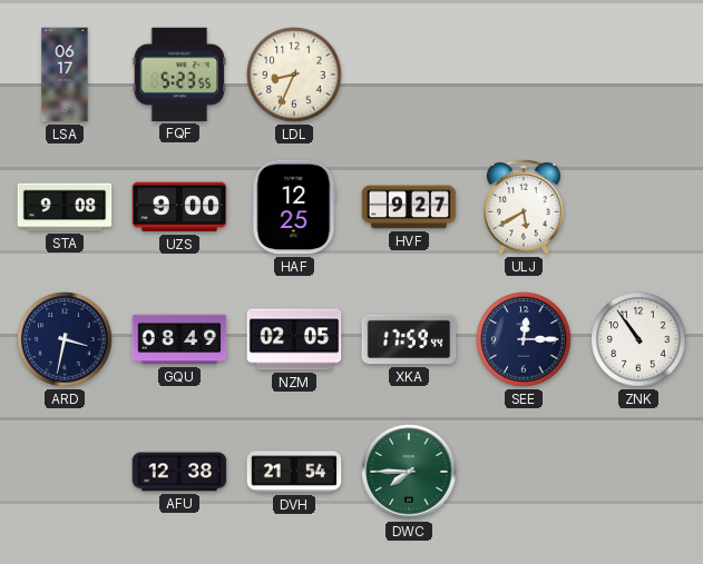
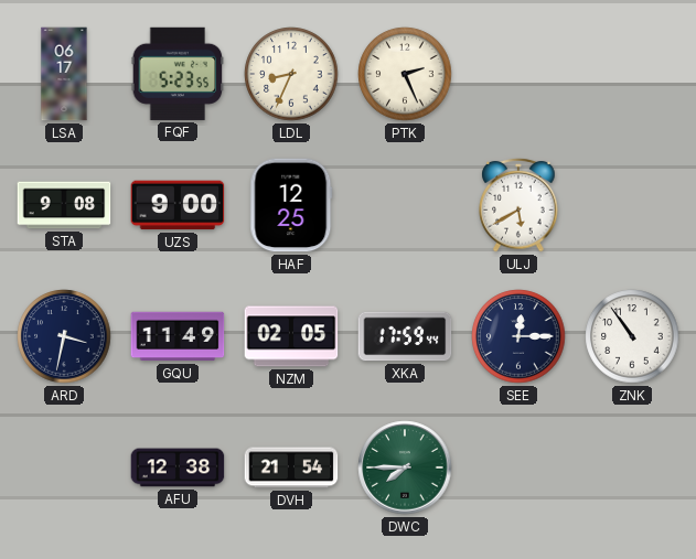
PTK: none -> 2:26 (405, 74)
HVF: 9:27 -> none (409, 207)
GQU: 08:49 -> 11:49 (178, 336)
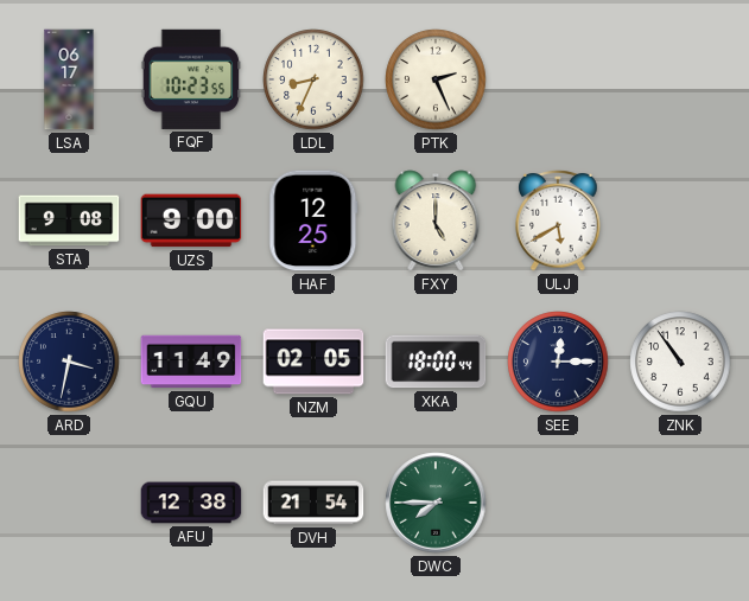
FQF: 5:23 -> 10:23 (191, 79)
FXY: none -> 5:00 (436, 220)
XKA: 17:59 -> 18:00 (436, 362)
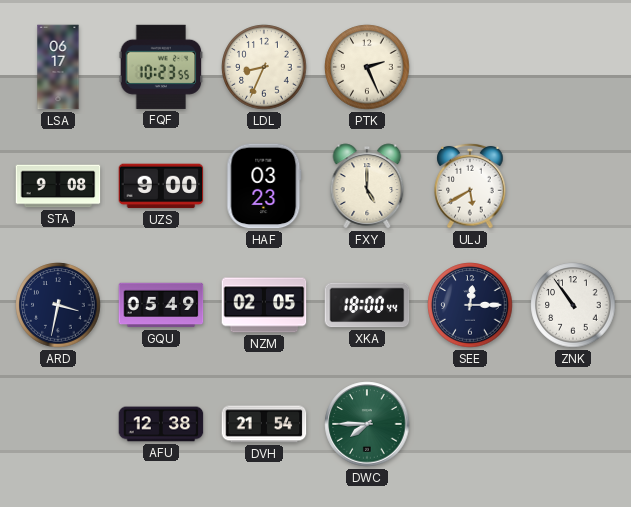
HAF: 12:25 -> 03:23 (264, 186)
GQU: 11:49 -> 05:49 (161, 305)
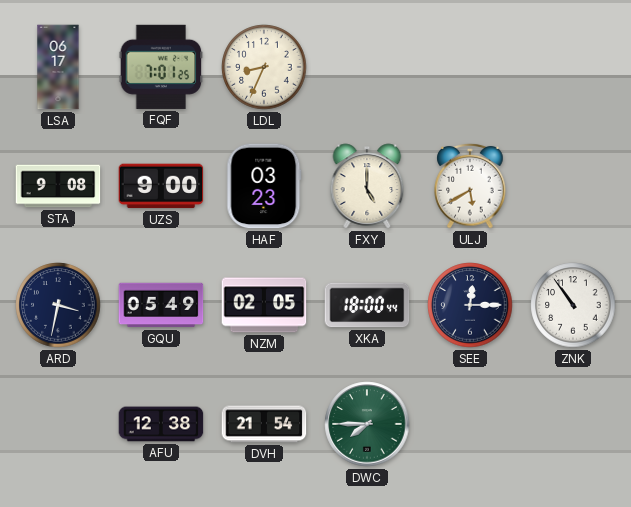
FQF: 10:23 -> 7:01 (161, 67)
PTK: 2:26 -> none (367, 67)
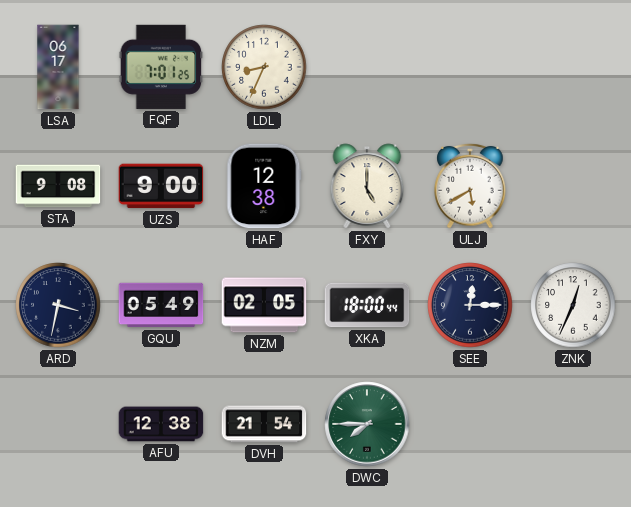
HAF: 03:23 -> 12:38 (264, 186)
ZNK: 10:54 -> 12:34 (573, 305)
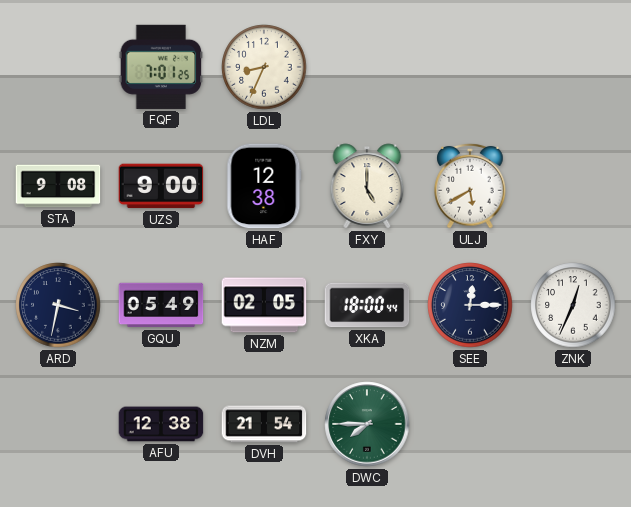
LSA: 06:17 -> none (58, 67)
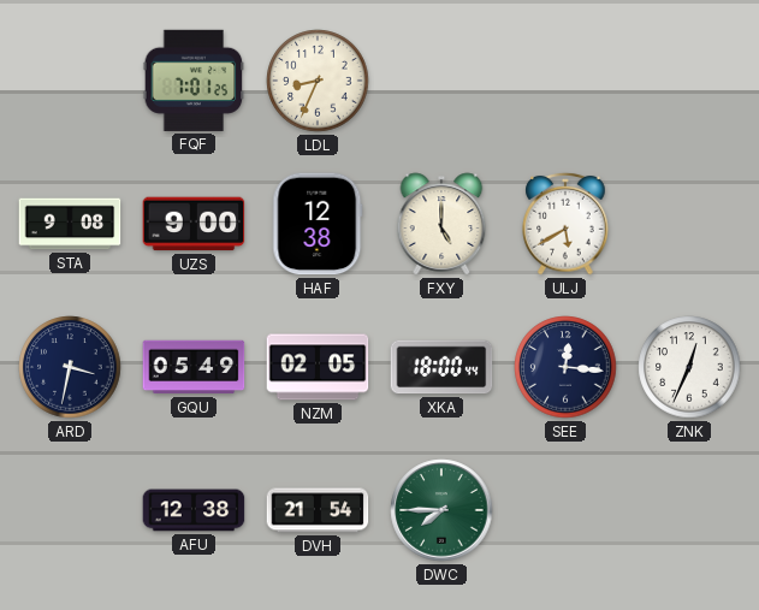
SEE: 12:15 -> 12:16 (565, 367)
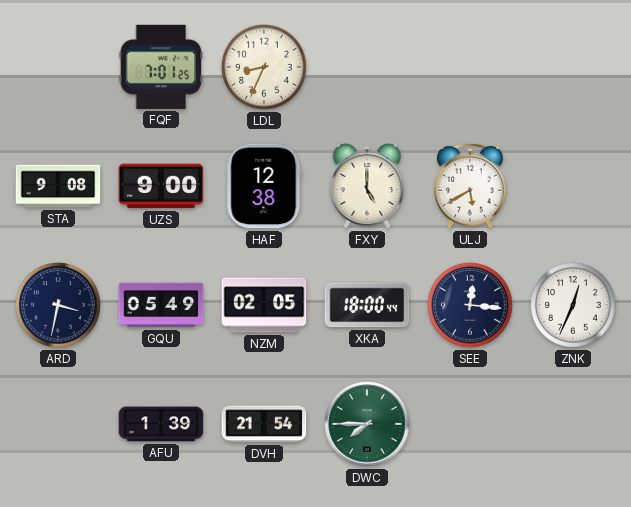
AFU: 12:38 -> 1:39 (161, 424)
